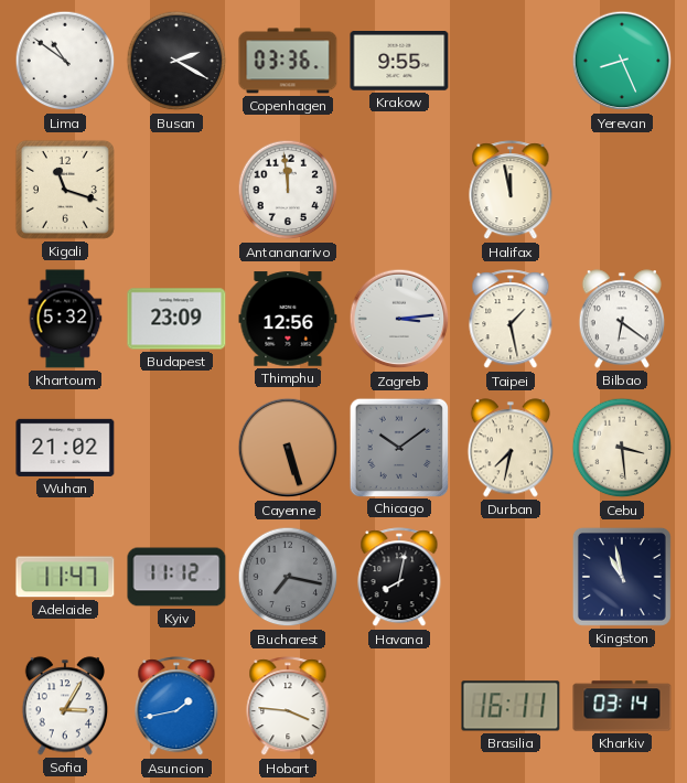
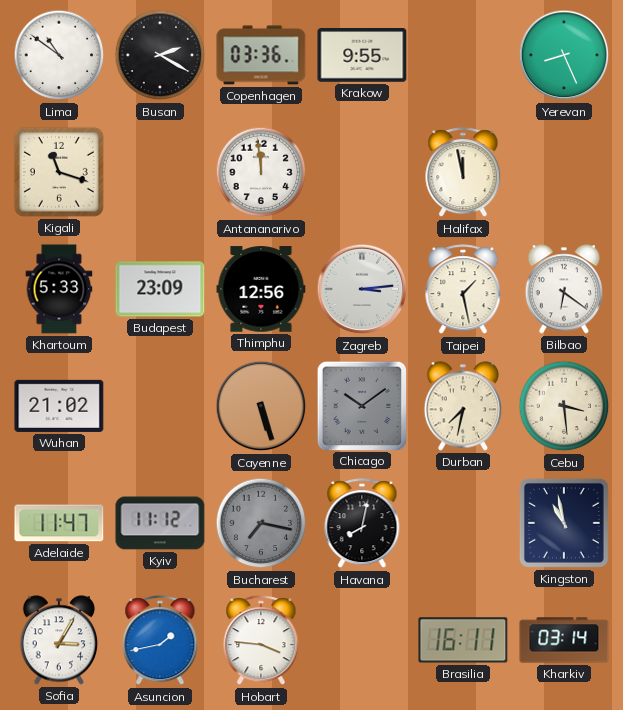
Khartoum: 5:32 -> 5:33 (59, 289)
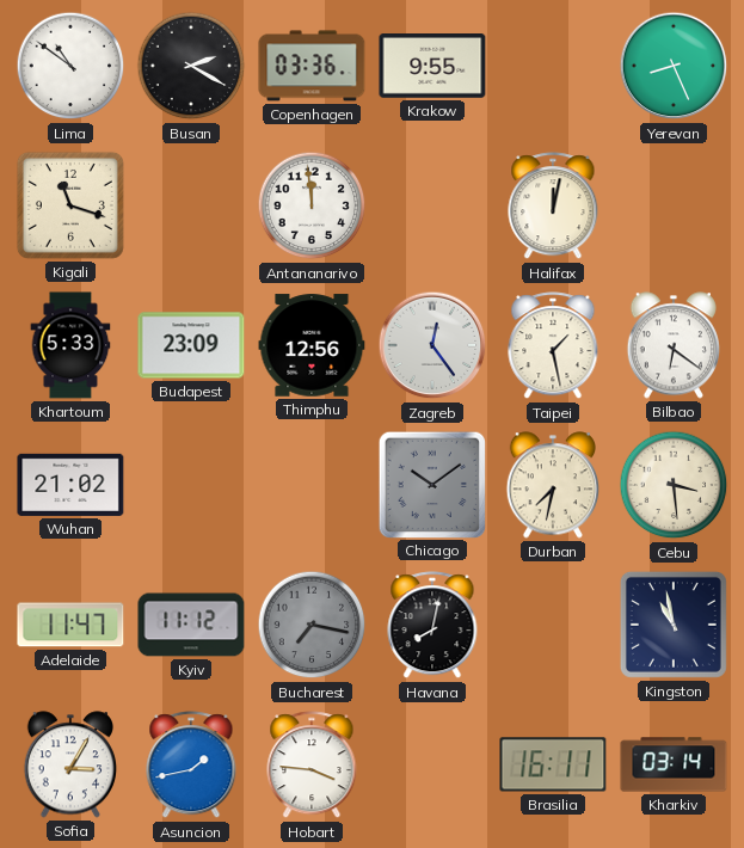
Halifax: 11:58 -> 12:02 (553, 207)
Zagreb: 3:14 -> 12:24 (432, 345)
Cayenne: 5:27 -> none (261, 406)
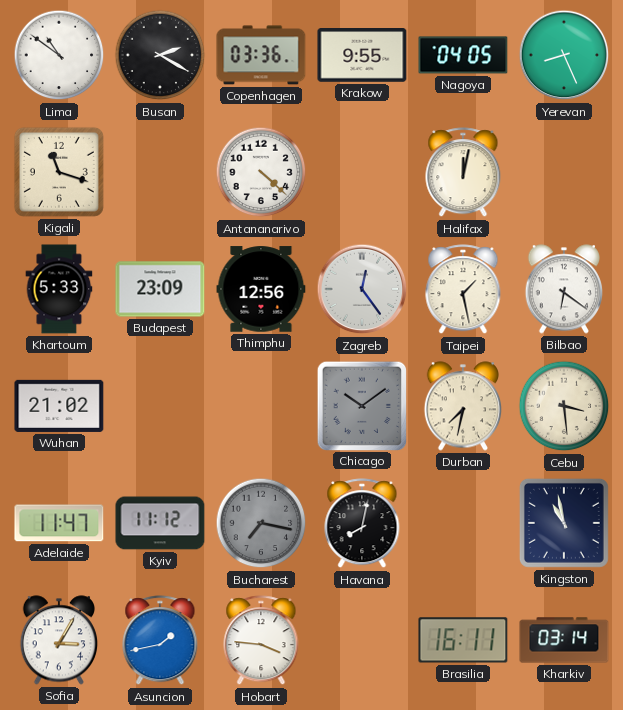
Nagoya: none -> 04:05 (463, 55)
Antananarivo: 11:59 -> 4:22 (261, 172)
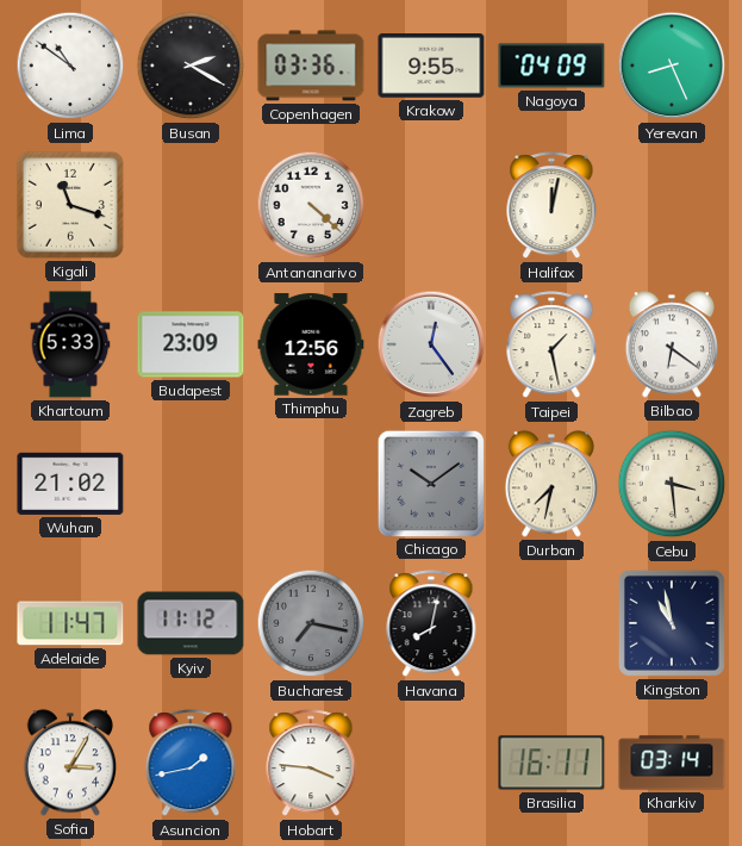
Nagoya: 04:05 -> 04:09 (551, 66)
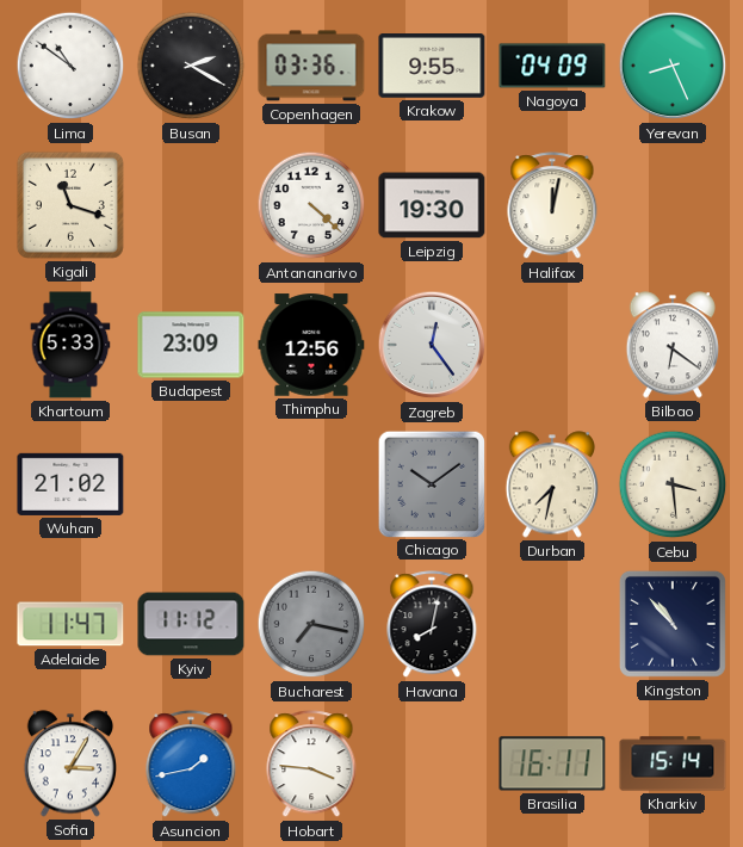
Leipzig: none -> 19:30 (432, 205)
Taipei: 1:28 -> none (551, 346)
Kingston: 10:58 -> 10:53 (673, 624)
Kharkiv: 03:14 -> 15:14 (673, 763)
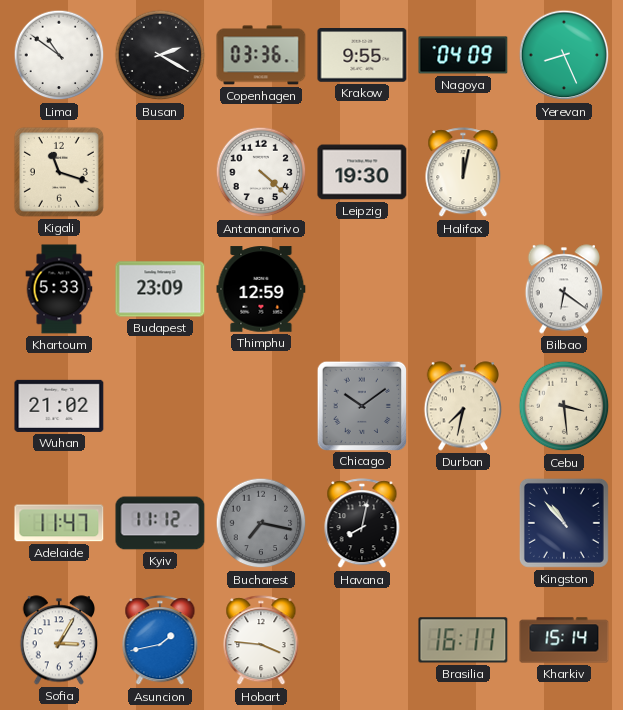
Thimphu: 12:56 -> 12:59 (261, 289)
Zagreb: 12:24 -> none (432, 345)
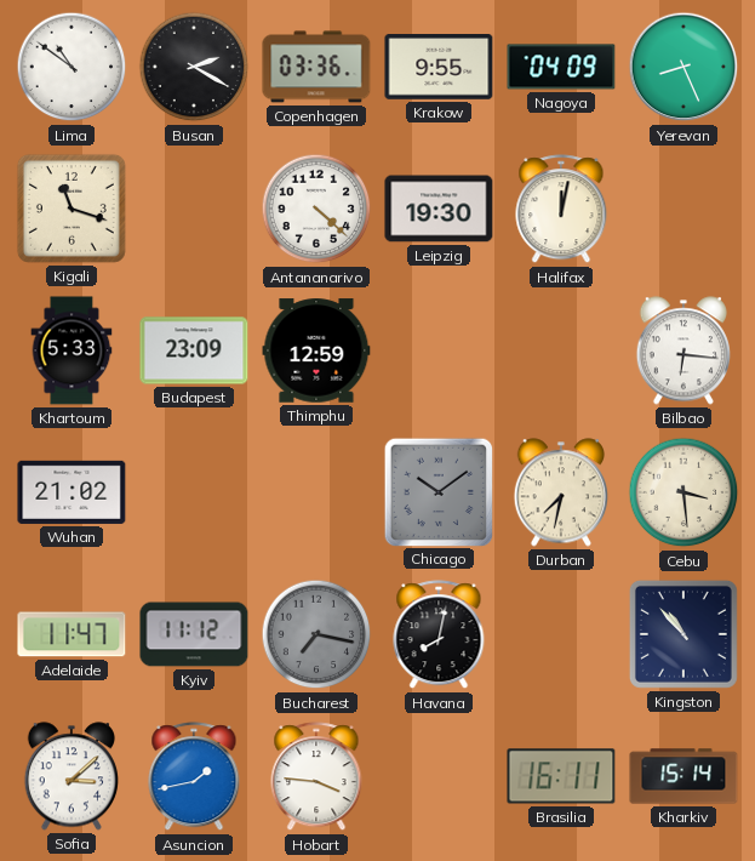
Bilbao: 6:21 -> 6:16 (682, 350)
Sofia: 3:05 -> 3:08 (70, 776)
